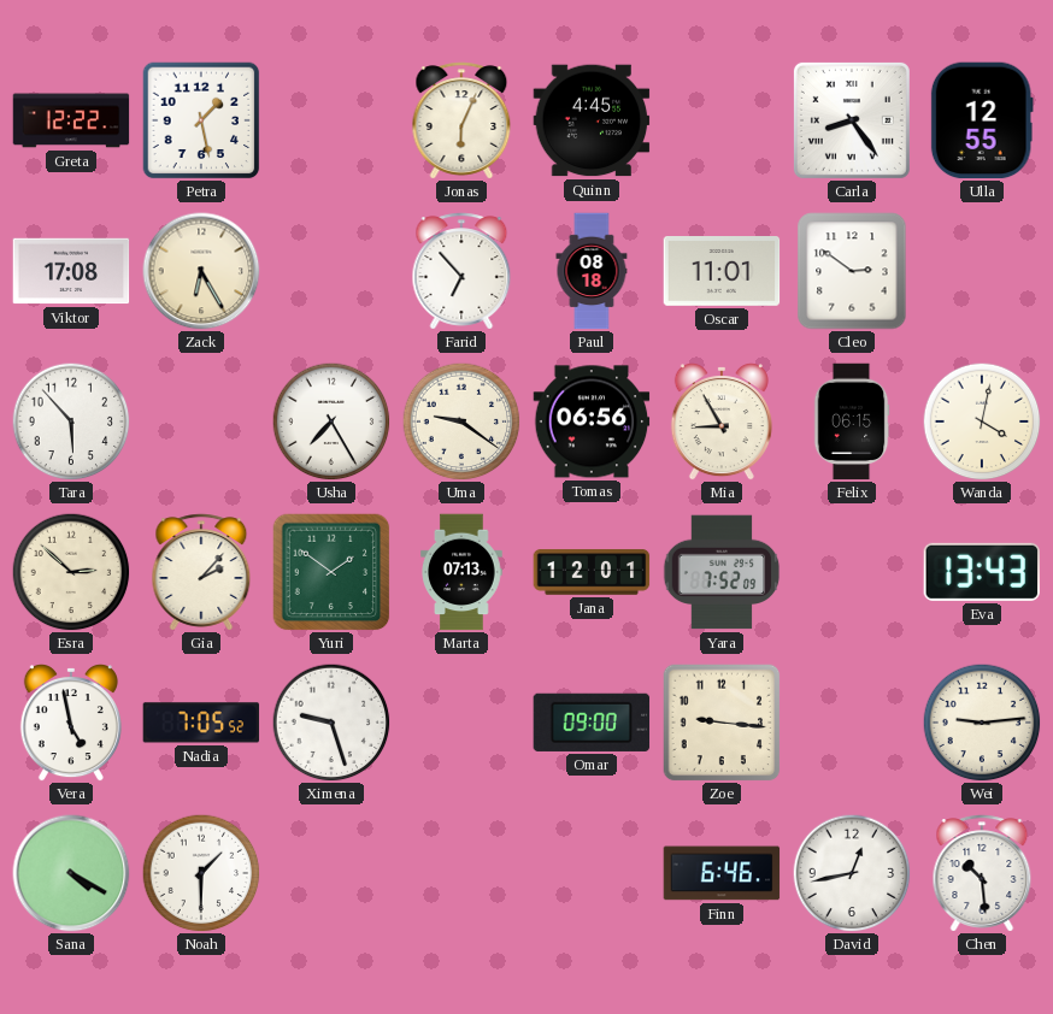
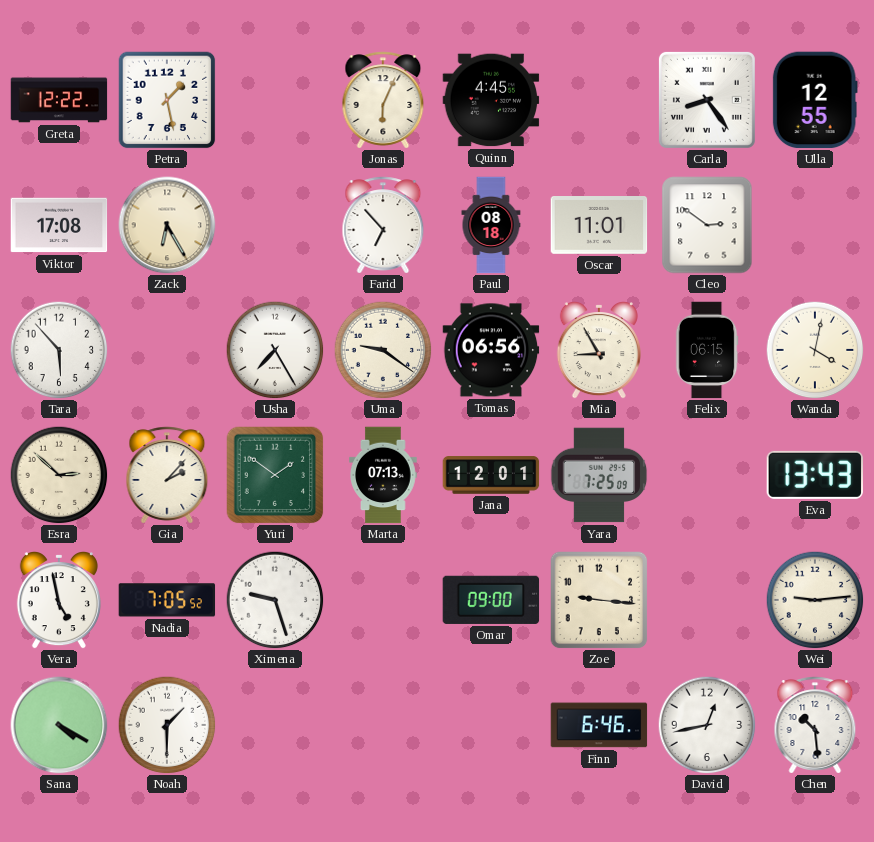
Yara: 7:52 -> 7:25 (599, 475)
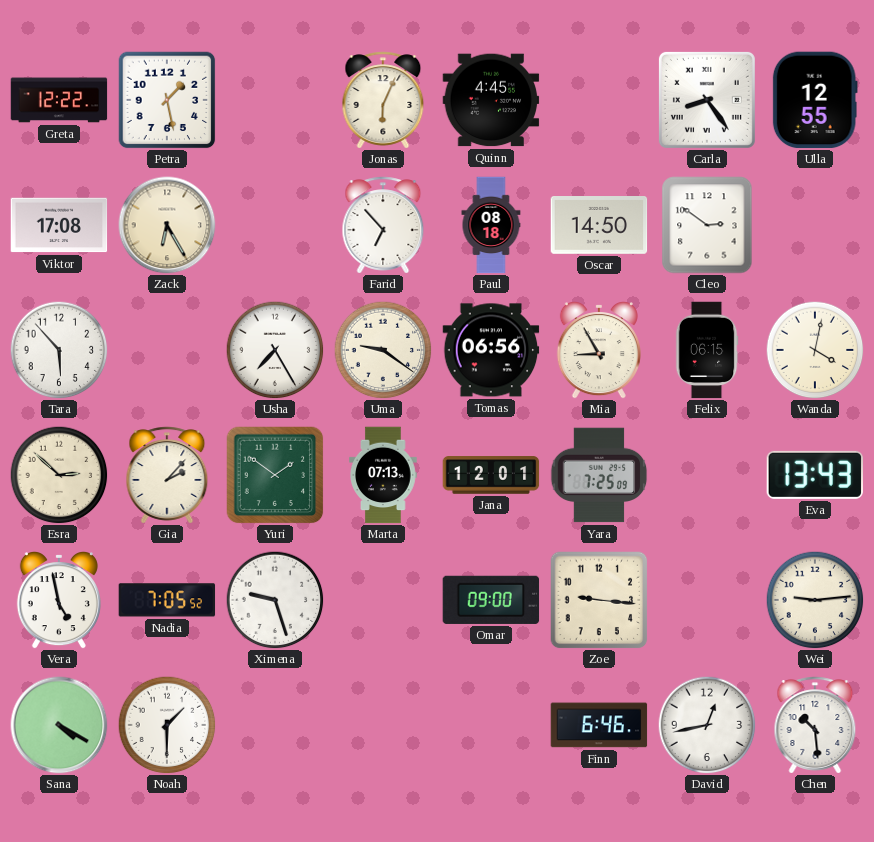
Oscar: 11:01 -> 14:50 (599, 226)
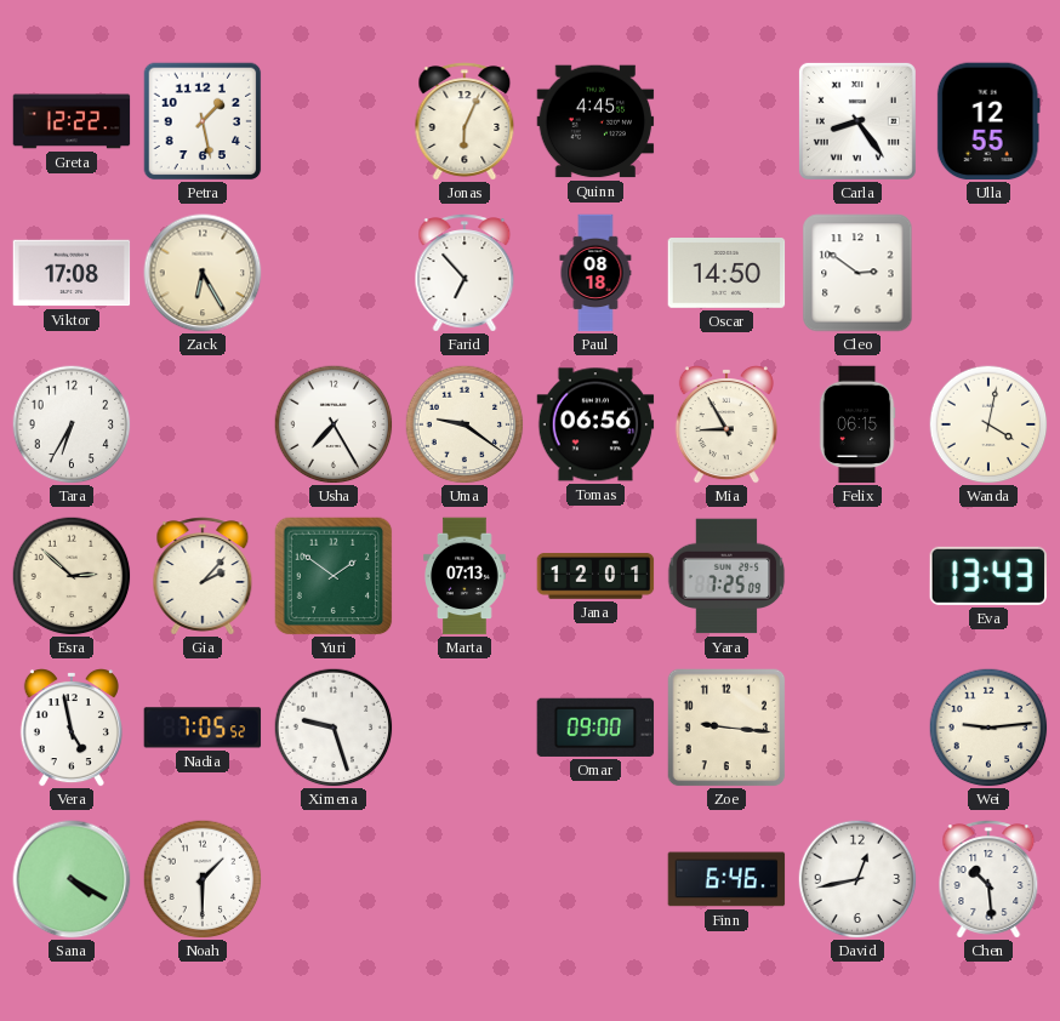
Tara: 5:53 -> 6:35 (72, 424)
